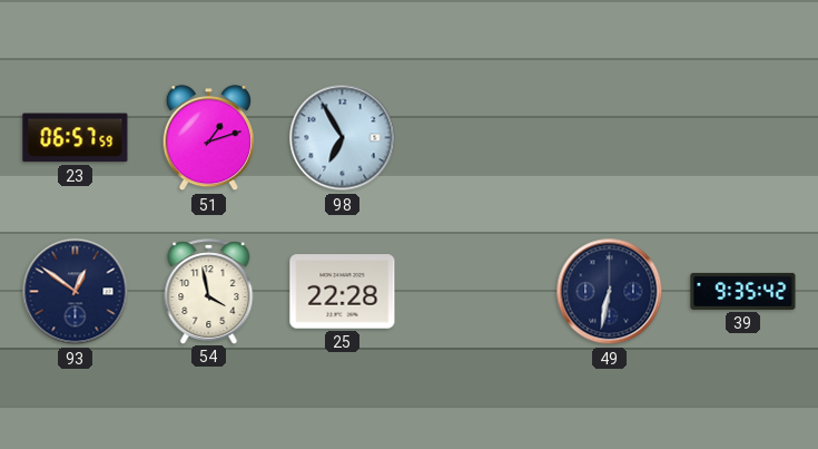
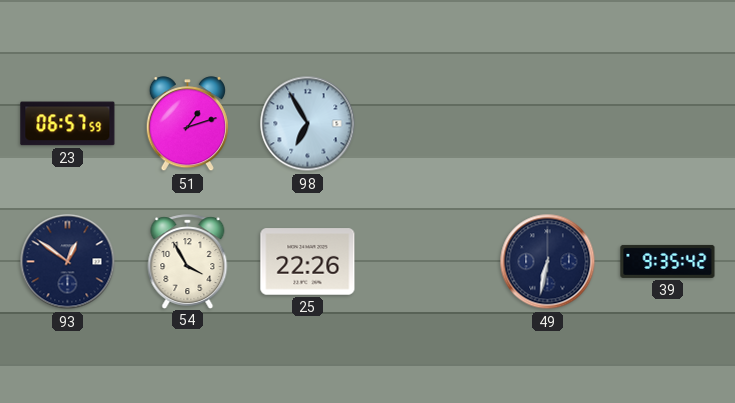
54: 3:58 -> 3:55 (188, 261)
25: 22:28 -> 22:26 (308, 262)
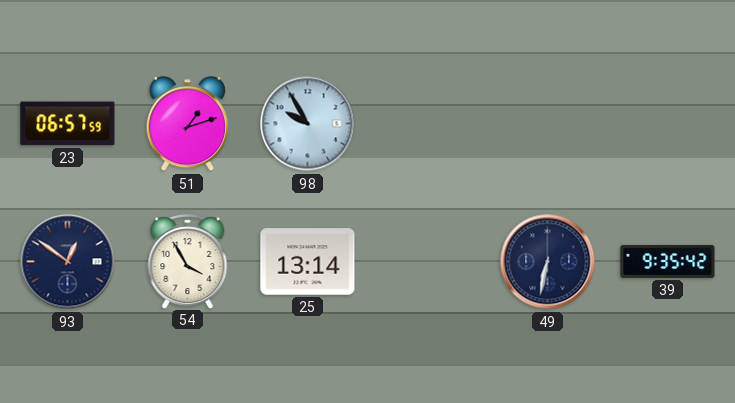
98: 6:55 -> 9:55 (308, 124)
25: 22:26 -> 13:14 (308, 262)
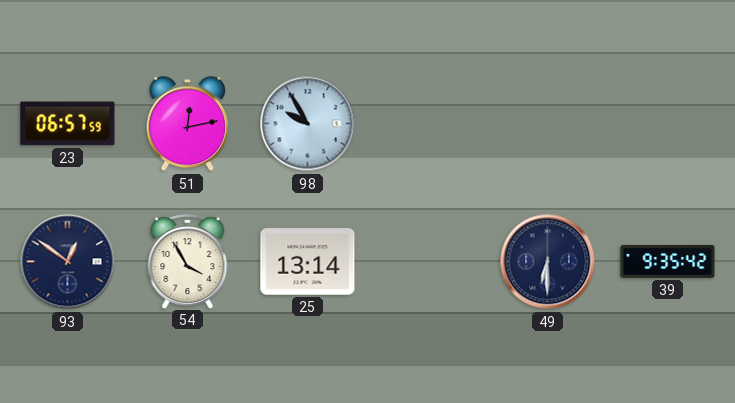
51: 1:12 -> 12:13 (187, 124)
49: 6:32 -> 6:30 (548, 262)
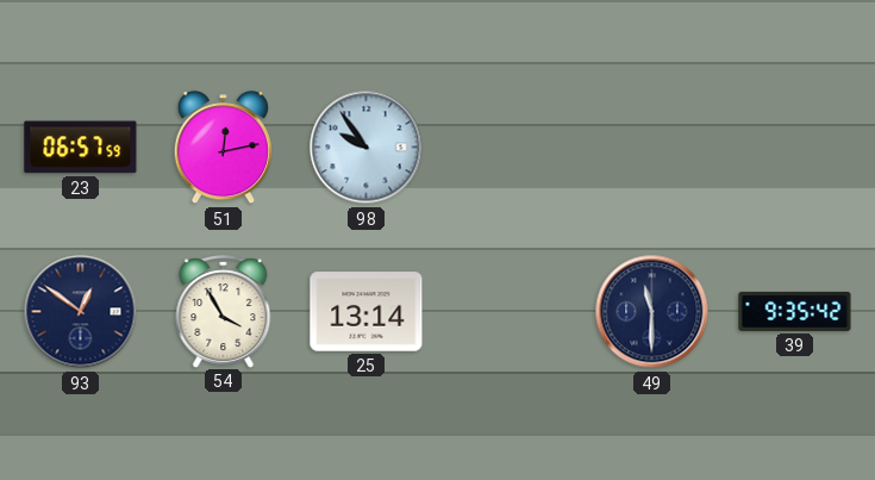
98: 9:55 -> 9:54 (367, 148)
49: 6:30 -> 11:30 (652, 312)
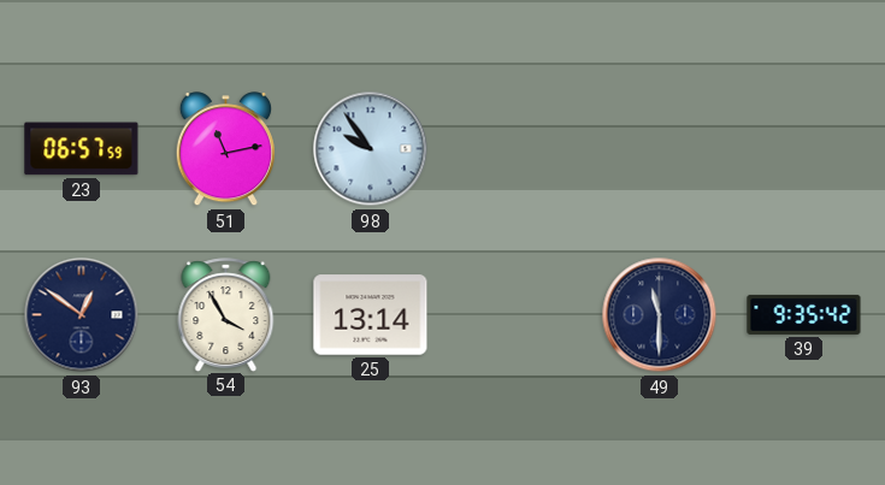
51: 12:13 -> 11:13 (225, 149)
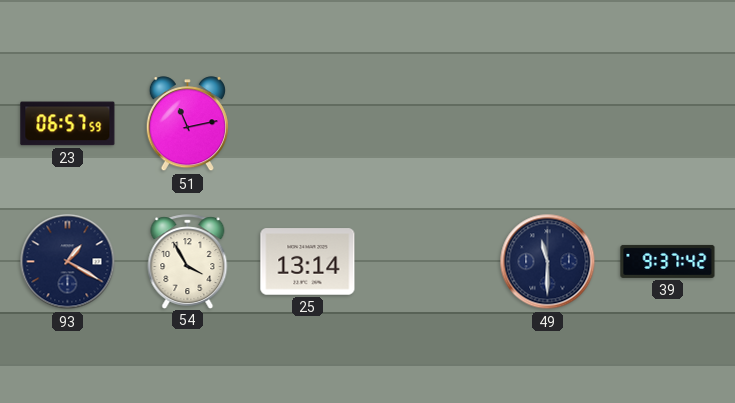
98: 9:54 -> none (371, 149)
93: 12:51 -> 1:20 (68, 262)
39: 9:35 -> 9:37 (668, 261)
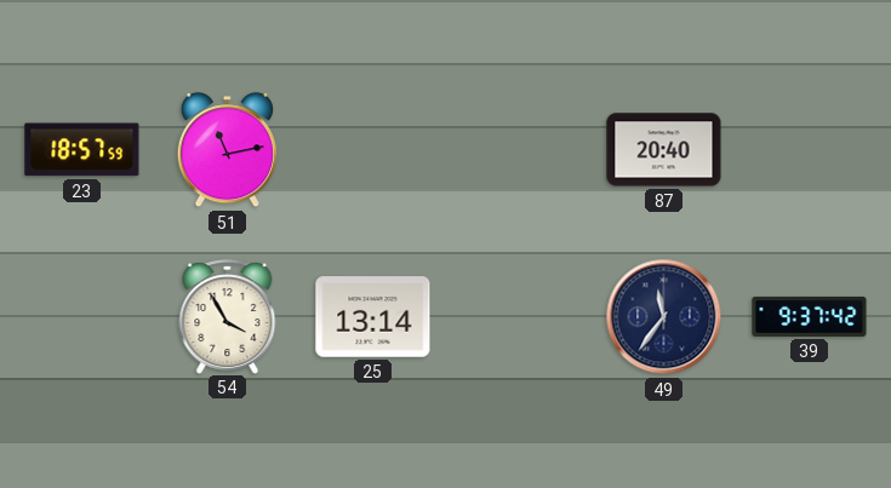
23: 06:57 -> 18:57 (82, 150)
87: none -> 20:40 (664, 150)
93: 1:20 -> none (68, 262)
49: 11:30 -> 11:36 (664, 317)
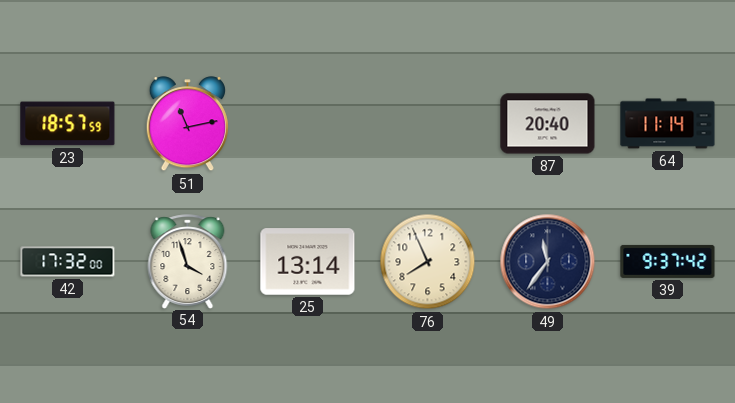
64: none -> 11:14 (668, 124)
42: none -> 17:32 (68, 262)
54: 3:55 -> 3:57 (188, 261)
76: none -> 7:56 (428, 262)
